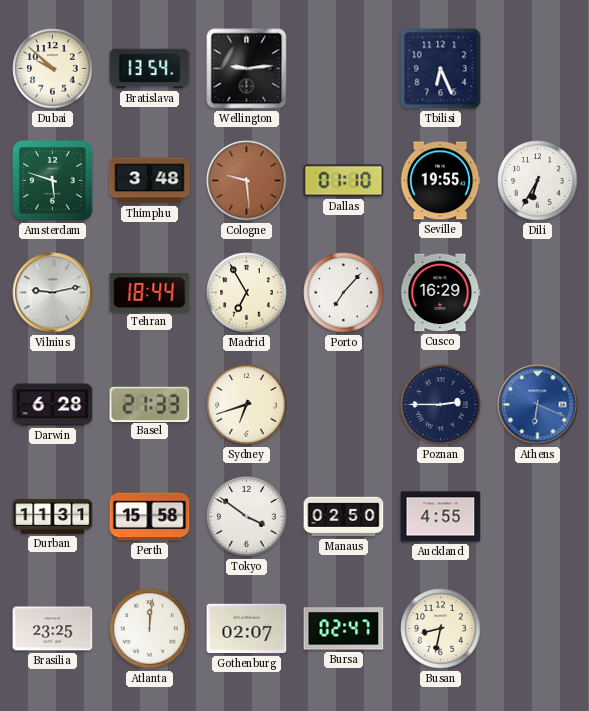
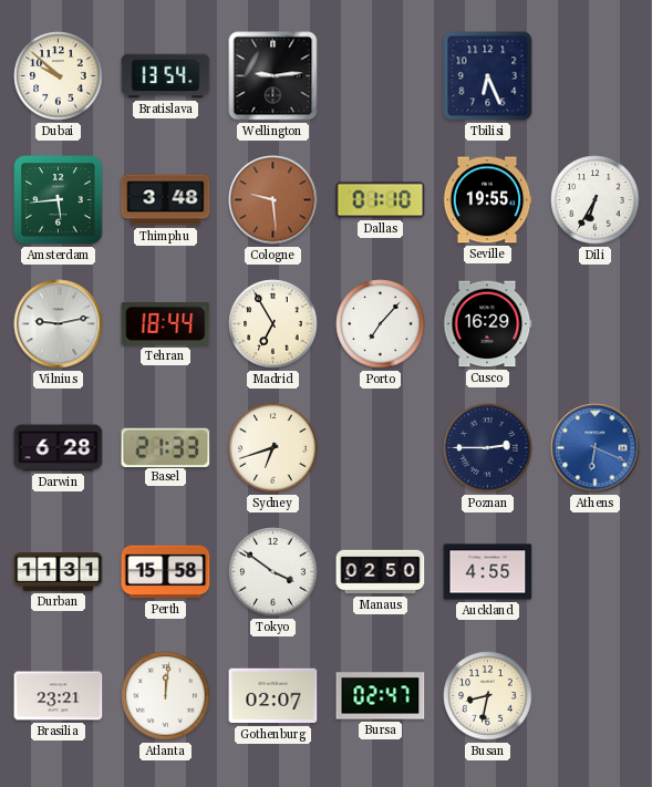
Amsterdam: 5:48 -> 5:44 (59, 200)
Brasilia: 23:25 -> 23:21 (59, 696)
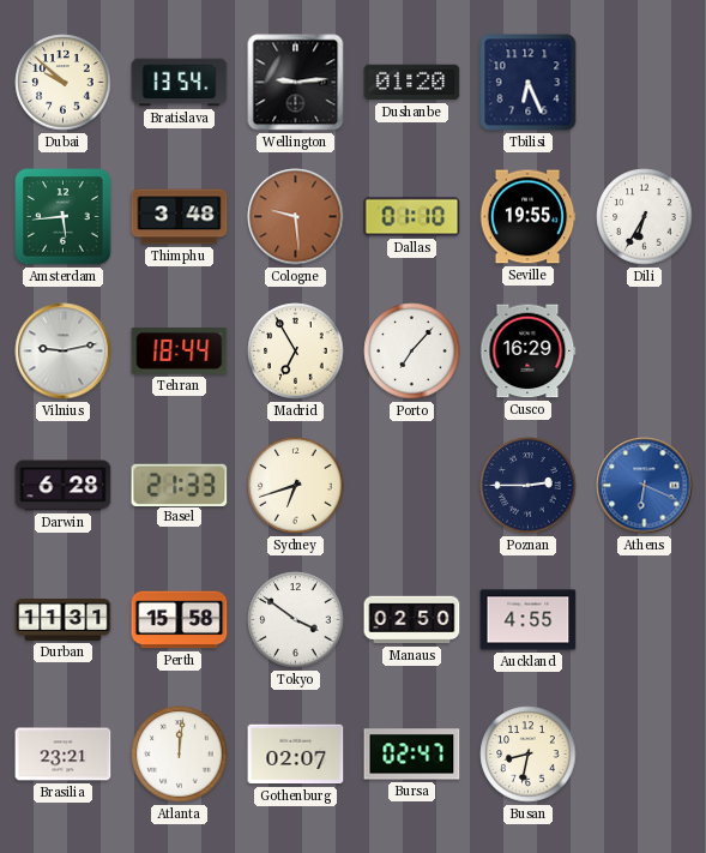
Dushanbe: none -> 01:20 (412, 83)
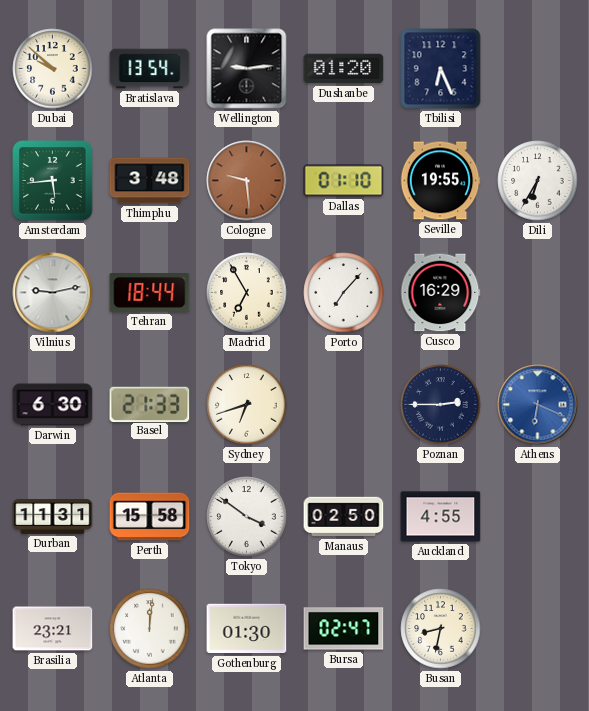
Darwin: 6:28 -> 6:30 (53, 405)
Gothenburg: 02:07 -> 01:30 (247, 629)
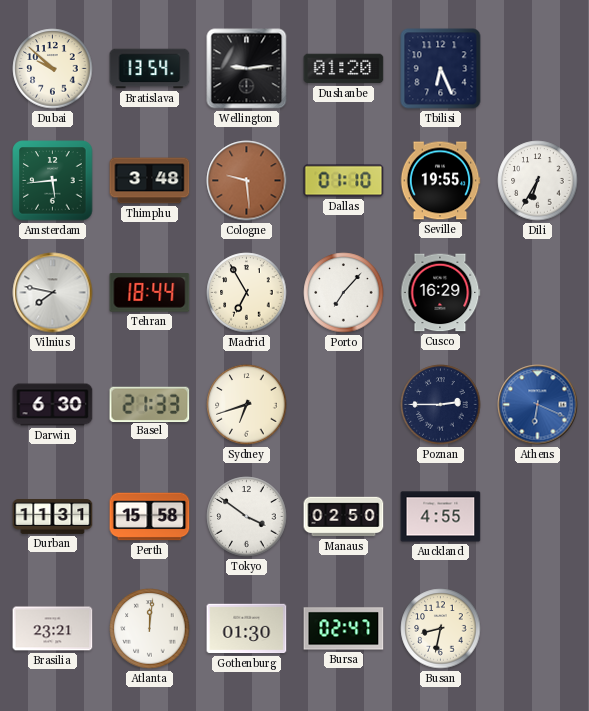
Vilnius: 9:13 -> 7:47 (53, 293)
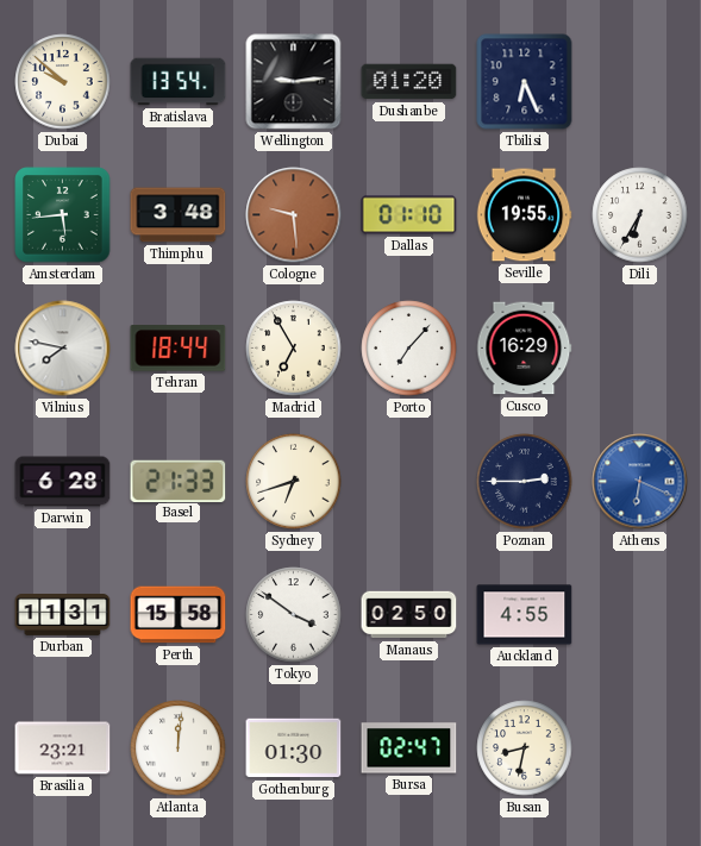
Darwin: 6:30 -> 6:28 (63, 482)
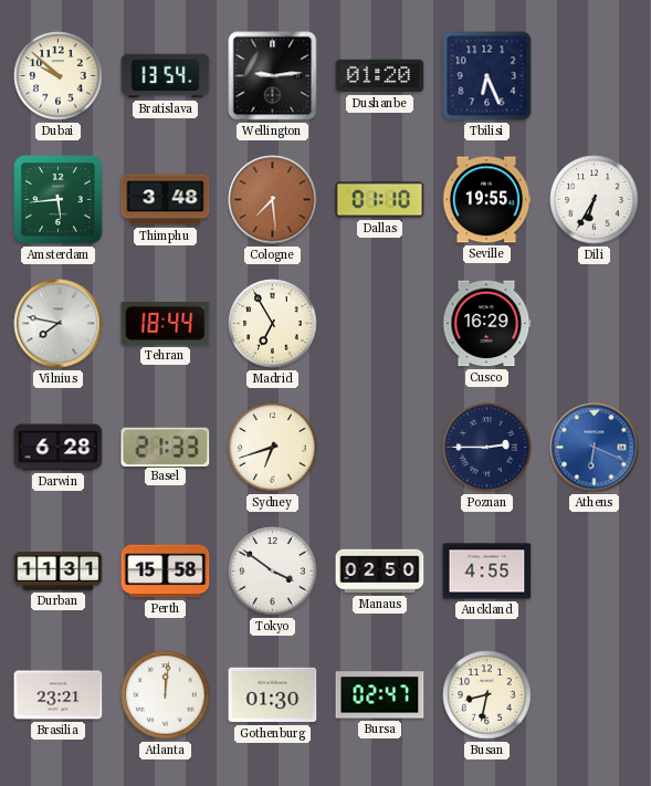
Cologne: 9:29 -> 7:29 (273, 200)
Porto: 7:07 -> none (409, 349)
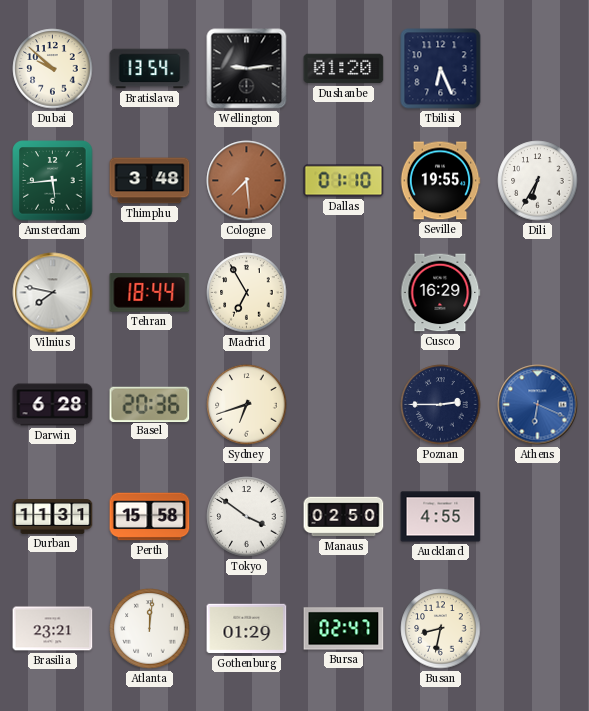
Basel: 21:33 -> 20:36 (150, 404)
Gothenburg: 01:30 -> 01:29 (247, 629)
